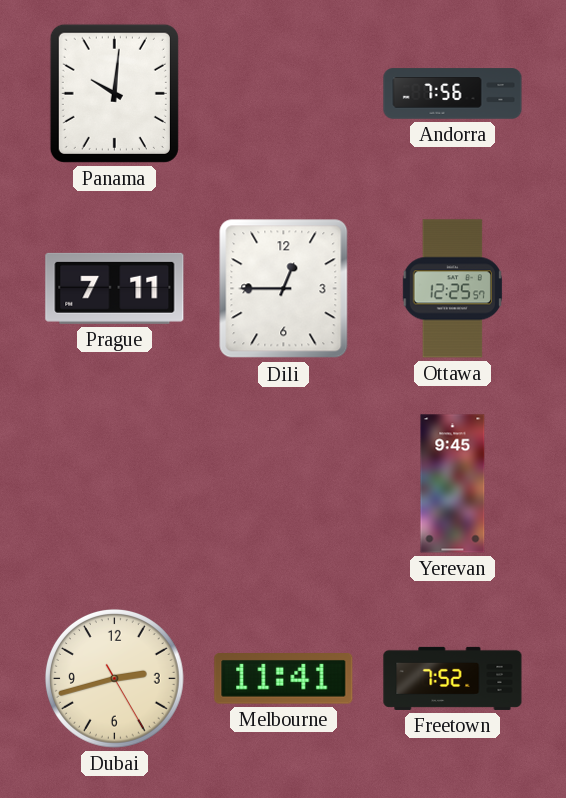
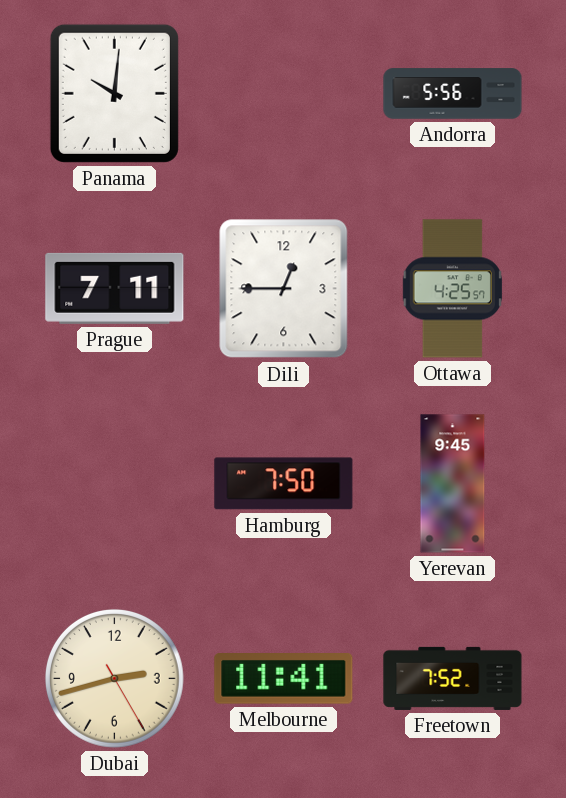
Andorra: 7:56 -> 5:56 (453, 94)
Ottawa: 12:25 -> 4:25 (452, 289)
Hamburg: none -> 7:50 (284, 484)
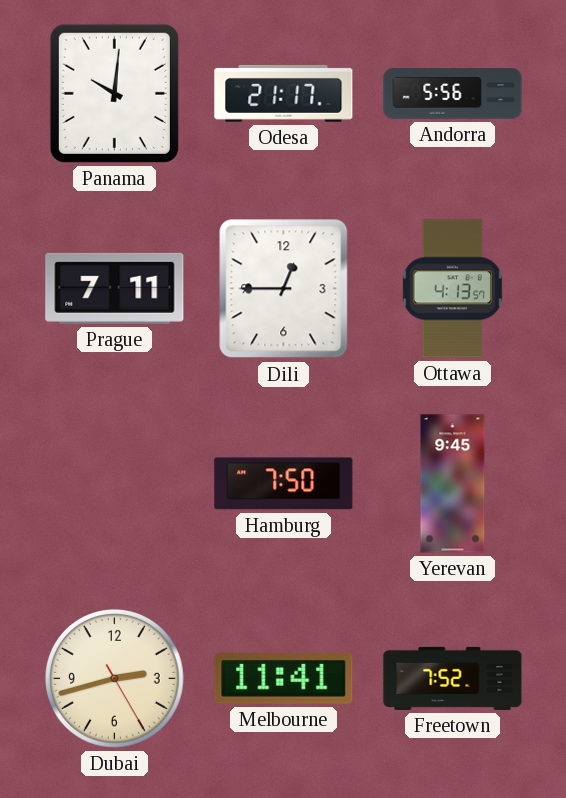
Odesa: none -> 21:17 (284, 93)
Ottawa: 4:25 -> 4:13 (452, 289)
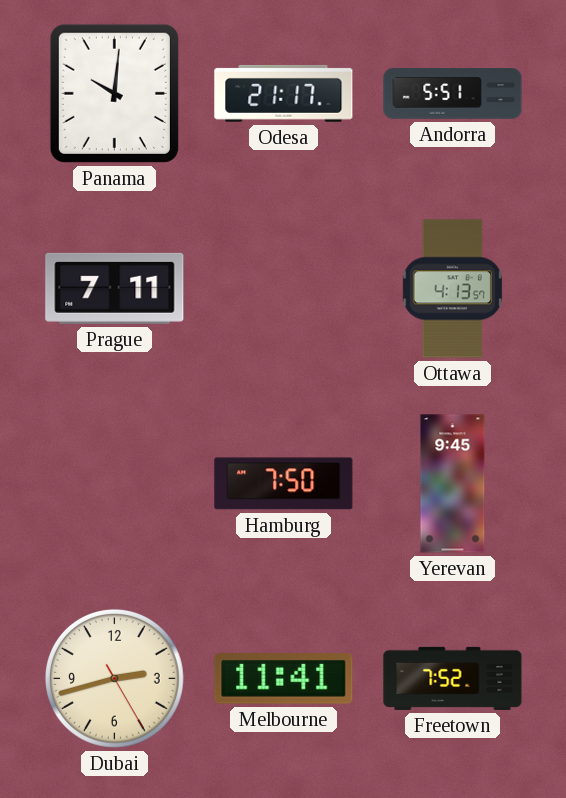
Andorra: 5:56 -> 5:51 (453, 94)
Dili: 12:45 -> none (284, 289)
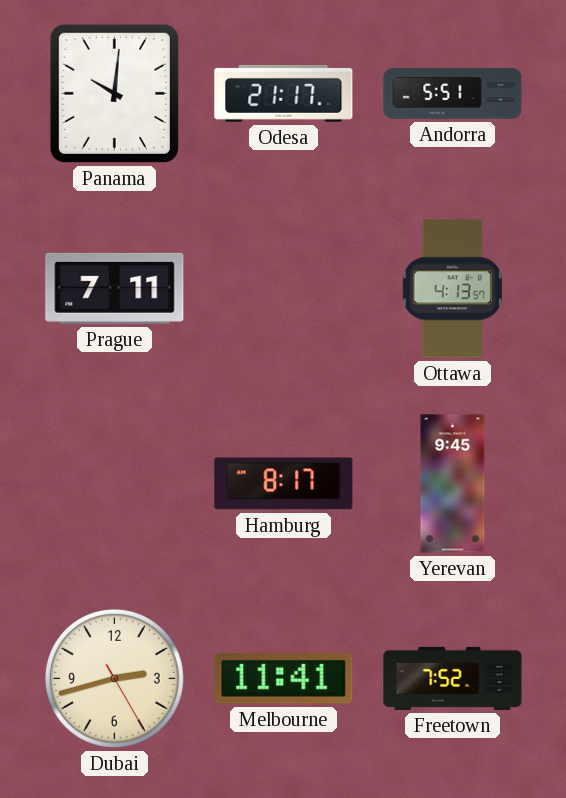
Hamburg: 7:50 -> 8:17 (284, 484)
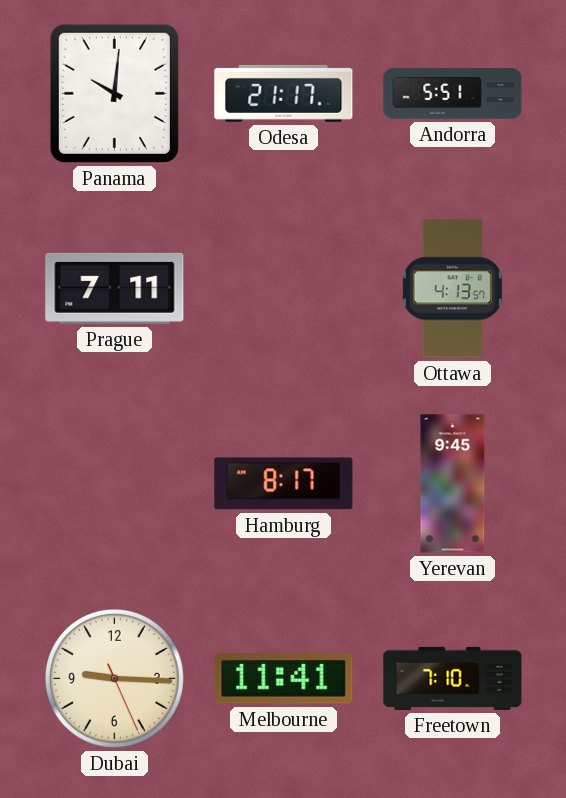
Dubai: 2:42 -> 9:15 (114, 678)
Freetown: 7:52 -> 7:10 (453, 678)
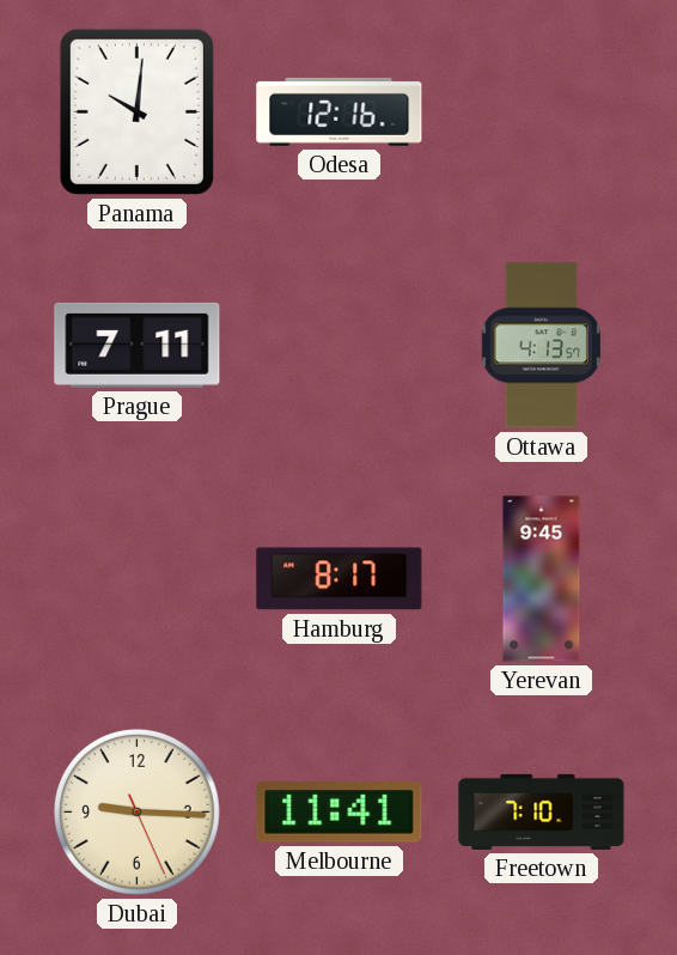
Odesa: 21:17 -> 12:16 (340, 111)
Andorra: 5:51 -> none (453, 94)
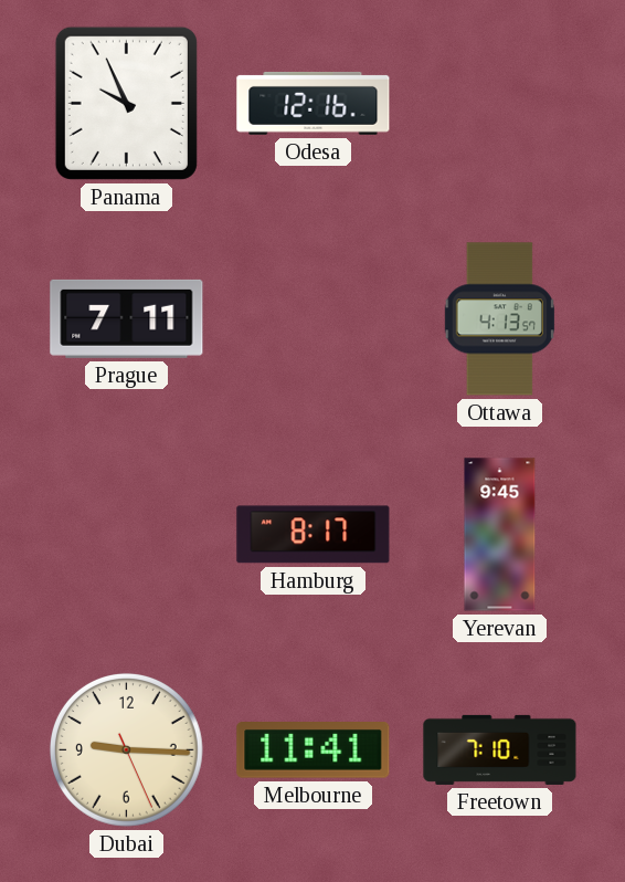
Panama: 10:01 -> 9:56 (126, 103)
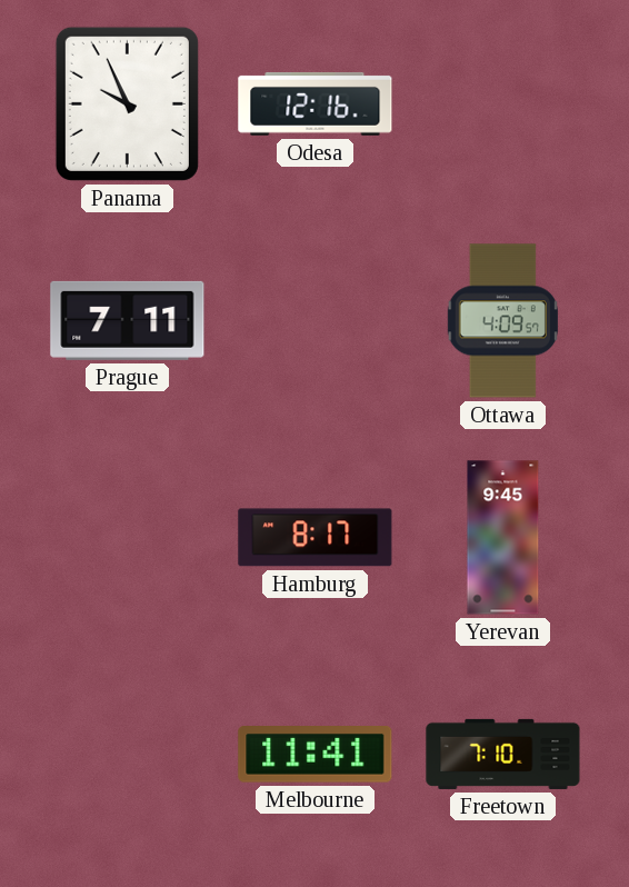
Ottawa: 4:13 -> 4:09 (502, 321)
Dubai: 9:15 -> none (126, 749)
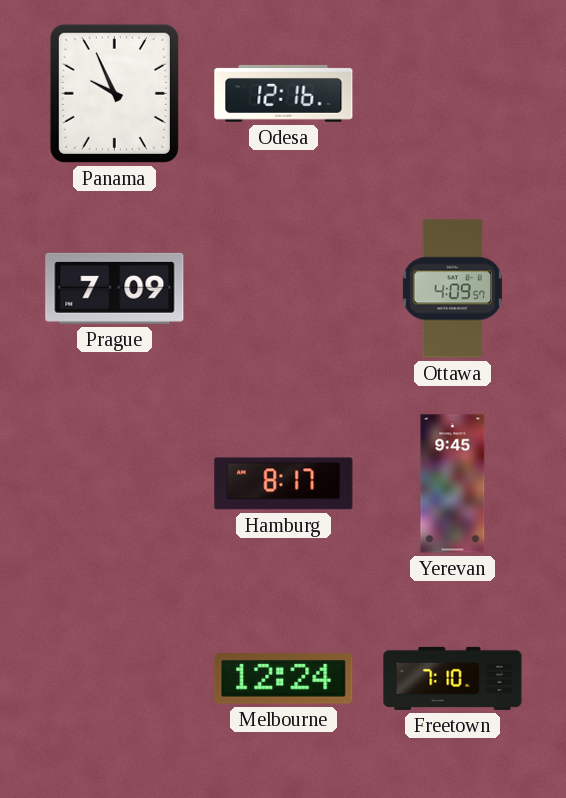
Prague: 7:11 -> 7:09 (115, 288)
Melbourne: 11:41 -> 12:24 (284, 679)
